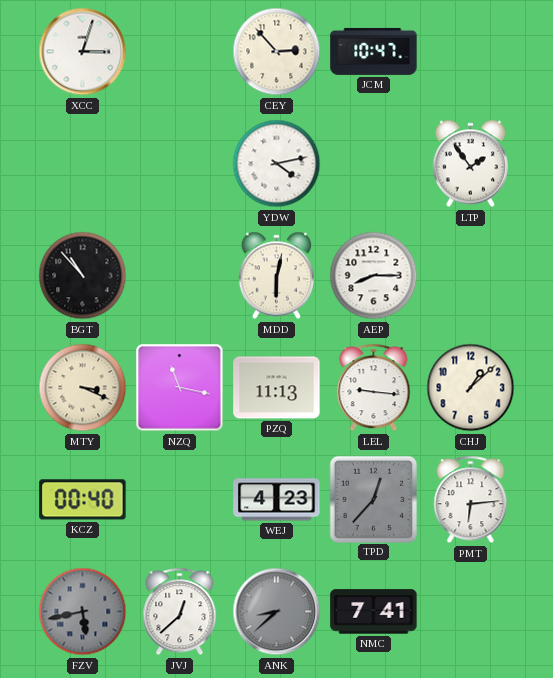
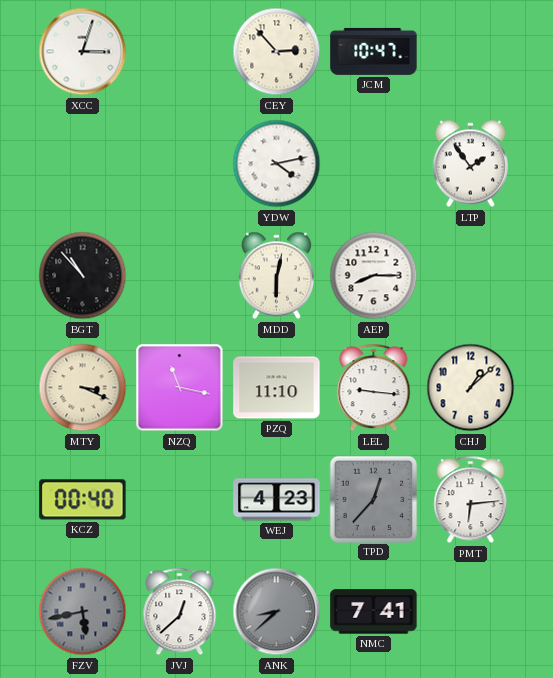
PZQ: 11:13 -> 11:10 (277, 388)
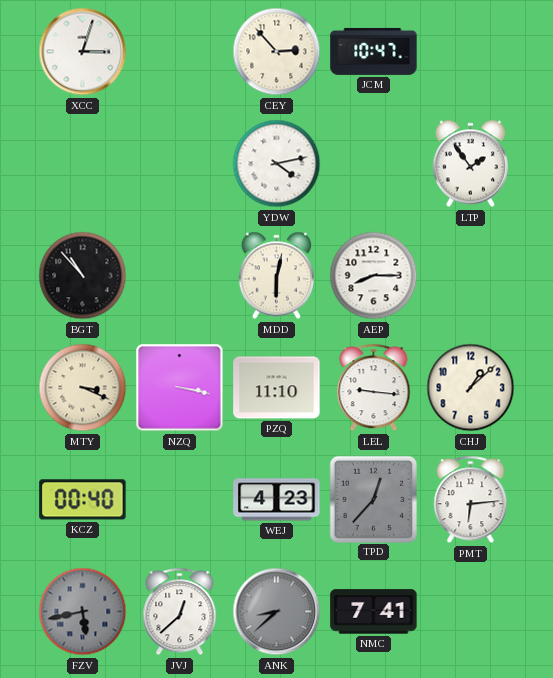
NZQ: 11:17 -> 3:17 (180, 388)
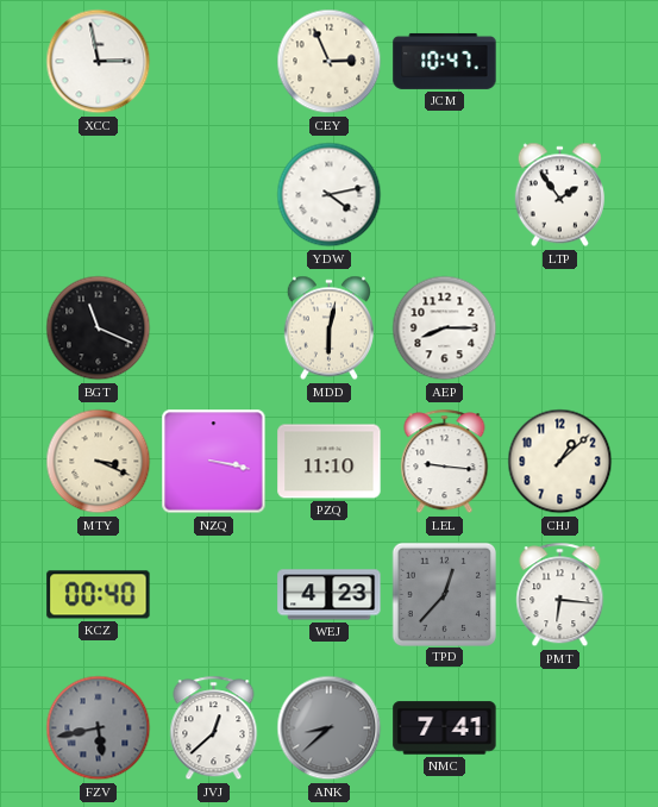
XCC: 3:03 -> 2:58 (99, 62)
CEY: 2:53 -> 2:56 (330, 62)
BGT: 10:53 -> 11:19 (99, 329)
PMT: 6:14 -> 6:16 (560, 595)
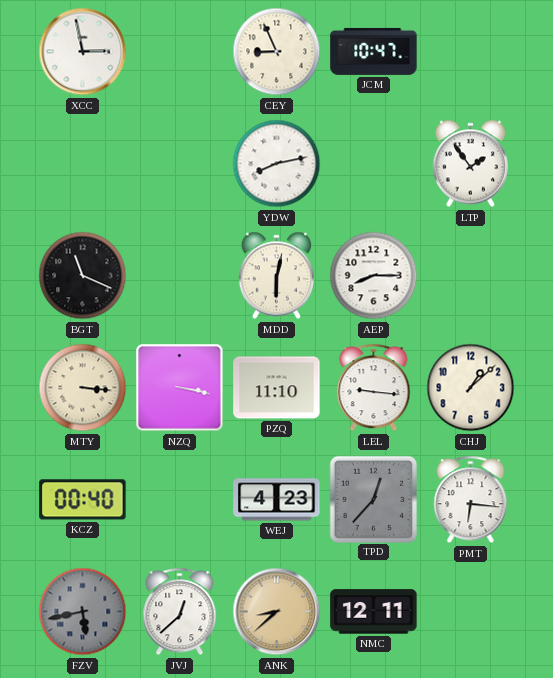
CEY: 2:56 -> 8:56 (277, 52)
YDW: 4:13 -> 8:13 (277, 164)
MTY: 3:19 -> 3:16 (83, 388)
ANK dial: grey -> champagne (277, 612)
NMC: 7:41 -> 12:11 (374, 612)
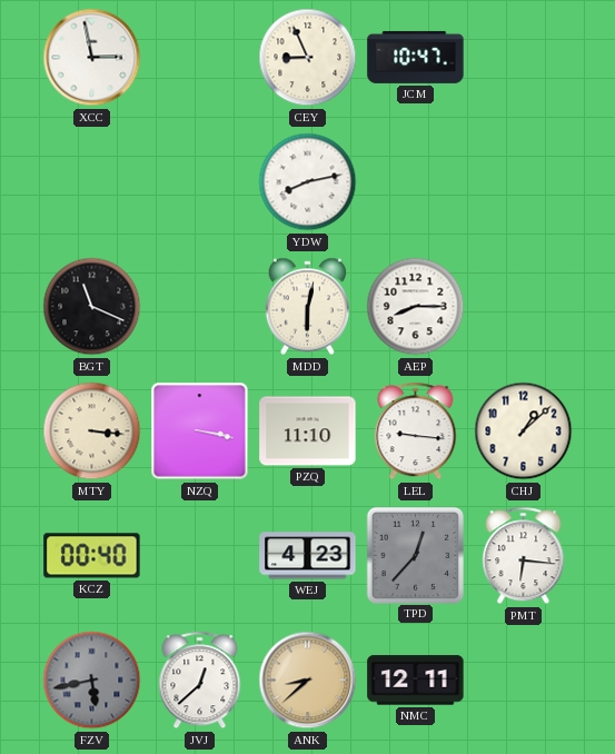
LTP: 1:54 -> none (470, 164)
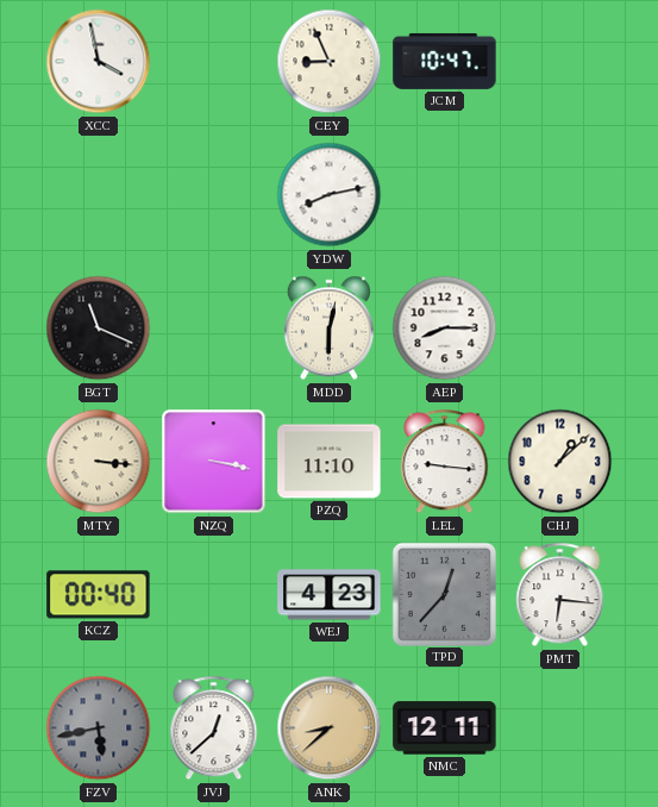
XCC: 2:58 -> 3:58 (99, 62)
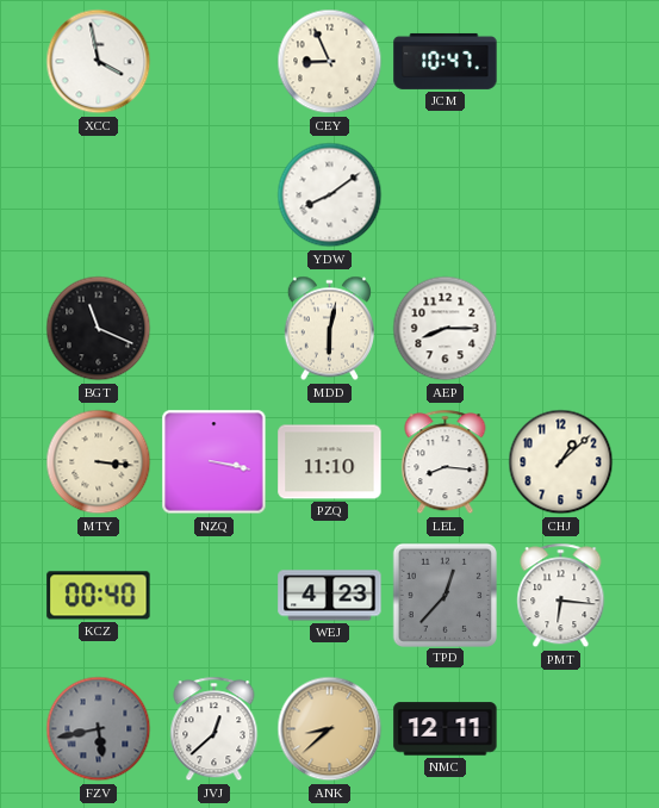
YDW: 8:13 -> 8:09 (330, 195)
LEL: 9:16 -> 8:16 (446, 462)
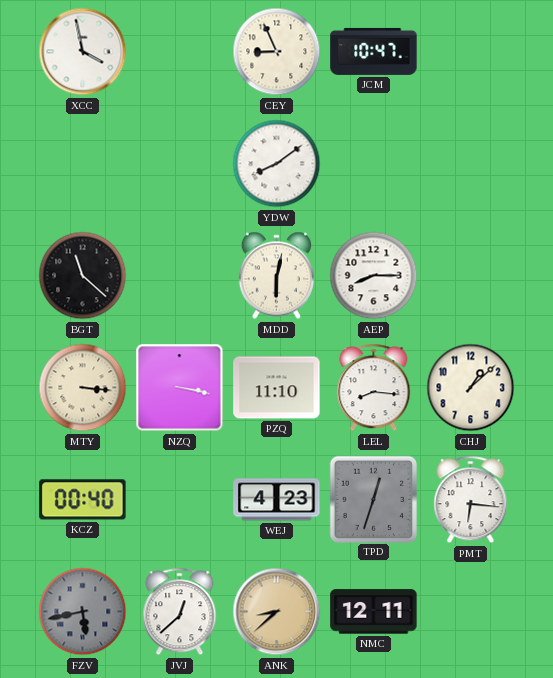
BGT: 11:19 -> 11:22 (83, 276)
TPD: 12:37 -> 12:33 (373, 499)
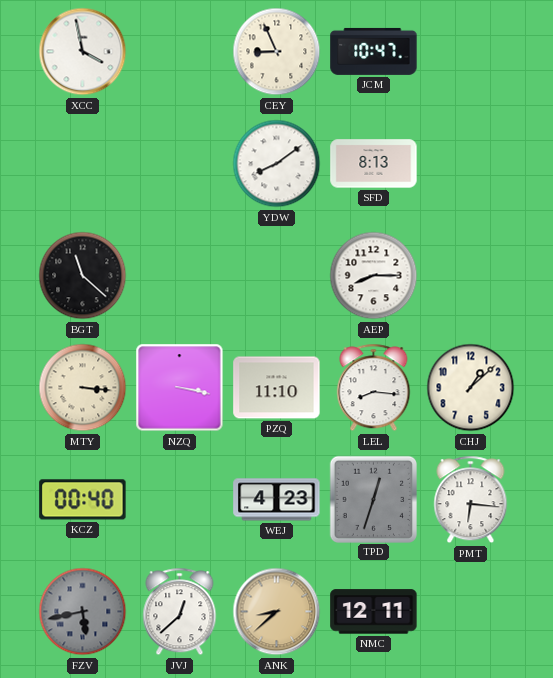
SFD: none -> 8:13 (374, 164)
MDD: 6:02 -> none (276, 276)
